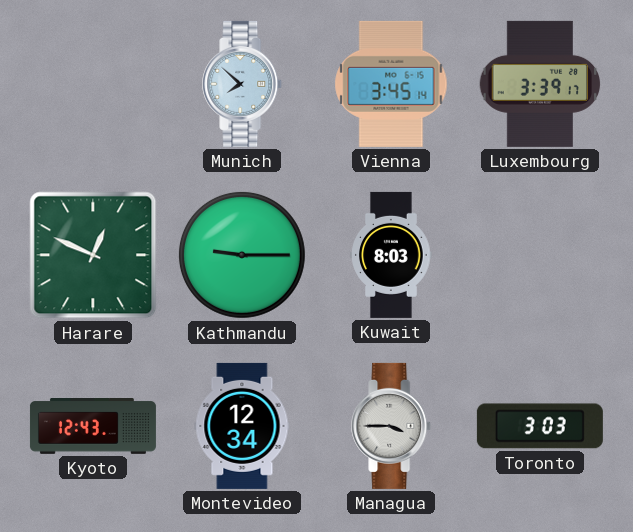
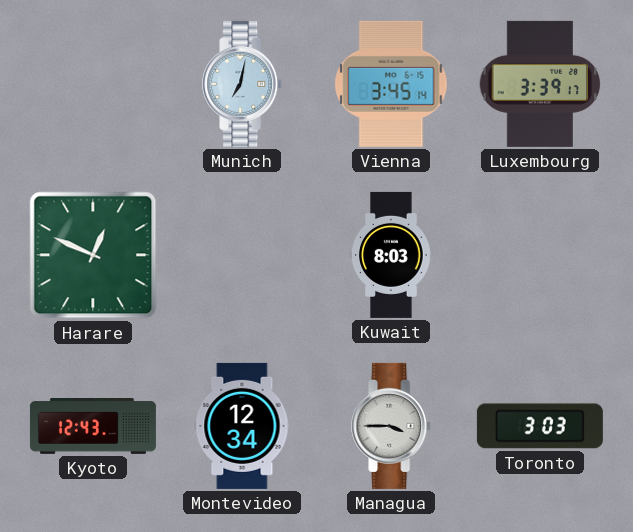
Munich: 7:52 -> 7:02 (243, 84)
Kathmandu: 9:15 -> none (242, 255)
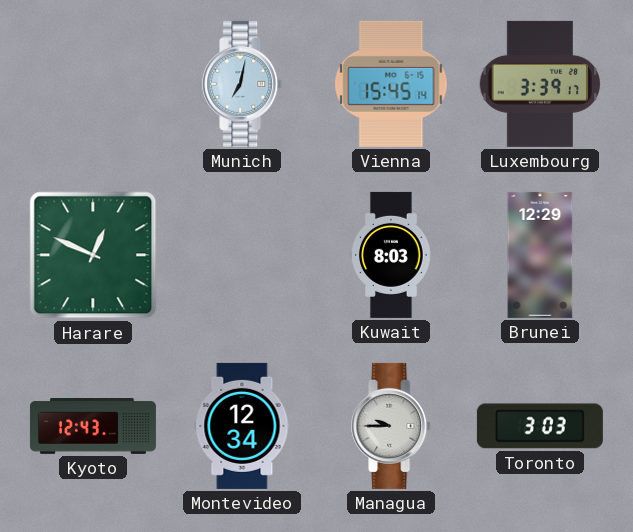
Vienna: 3:45 -> 15:45 (391, 84)
Brunei: none -> 12:29 (540, 255)
Managua: 3:45 -> 9:45 (392, 426)
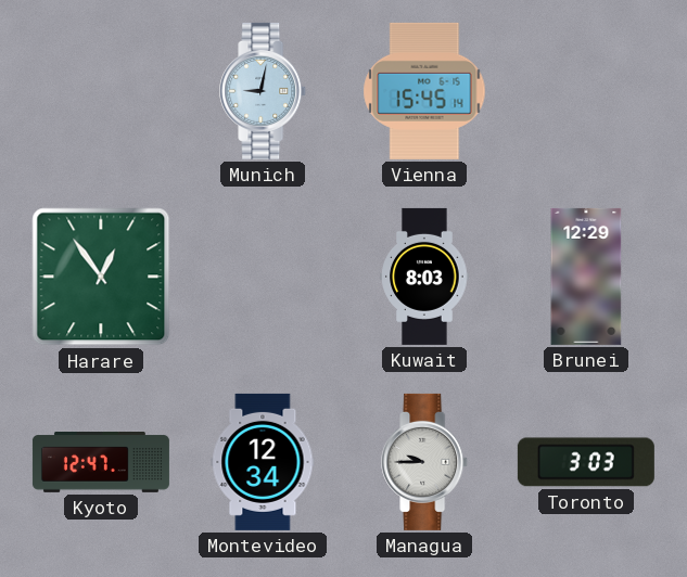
Munich: 7:02 -> 9:02 (264, 91)
Luxembourg: 3:39 -> none (540, 84)
Harare: 12:49 -> 12:54 (101, 277)
Kyoto: 12:43 -> 12:47 (101, 463)
